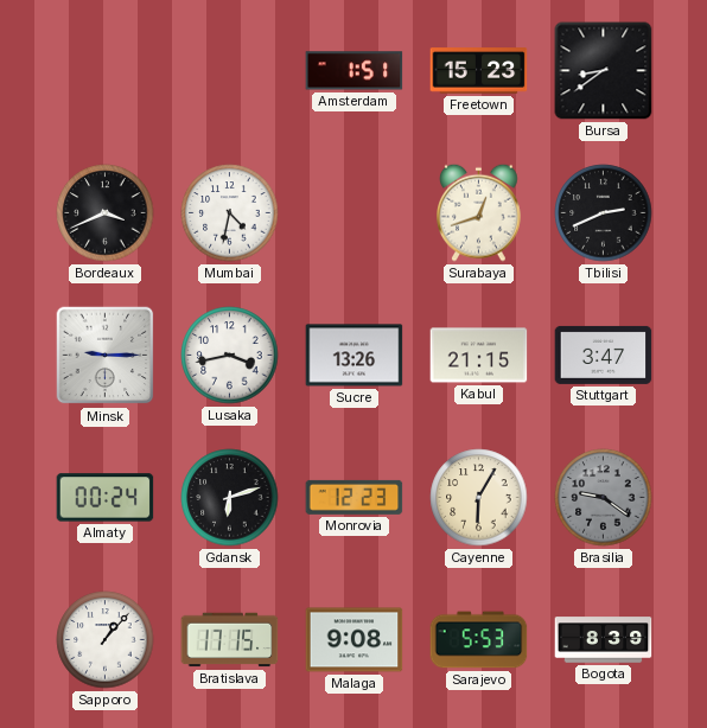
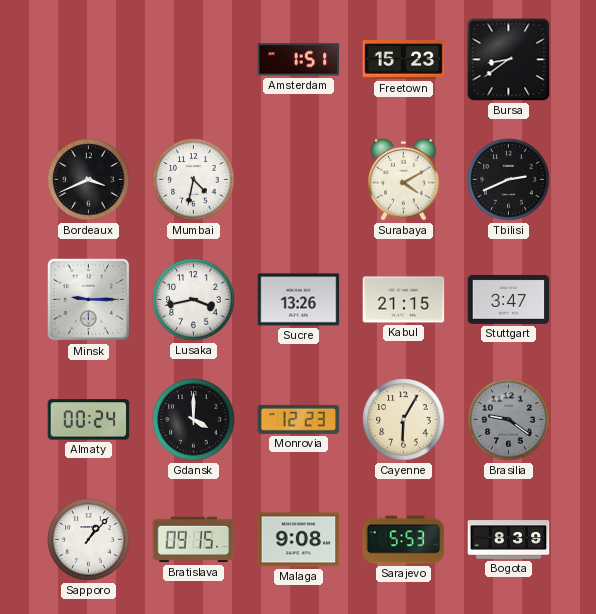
Surabaya: 12:42 -> 4:10 (404, 179)
Gdansk: 6:12 -> 4:00 (194, 420)
Bratislava: 17:15 -> 09:15 (194, 540)
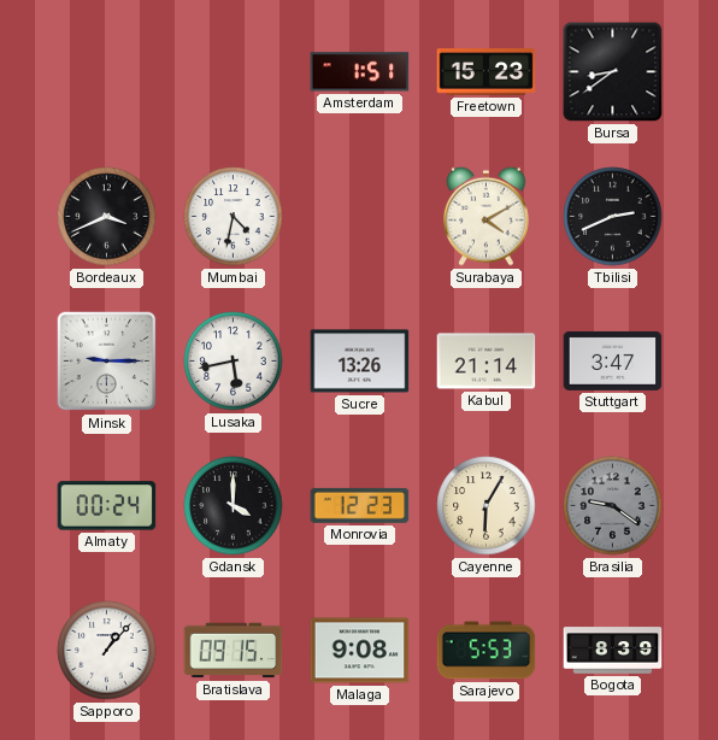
Lusaka: 3:43 -> 5:43 (234, 362)
Kabul: 21:15 -> 21:14 (487, 362)
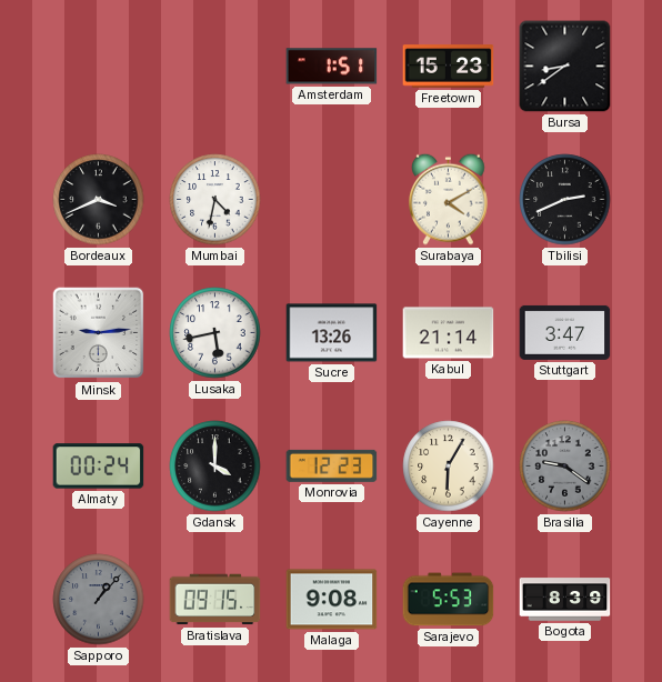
Minsk: 9:15 -> 9:14 (99, 333)
Sapporo dial: white -> grey (99, 600)
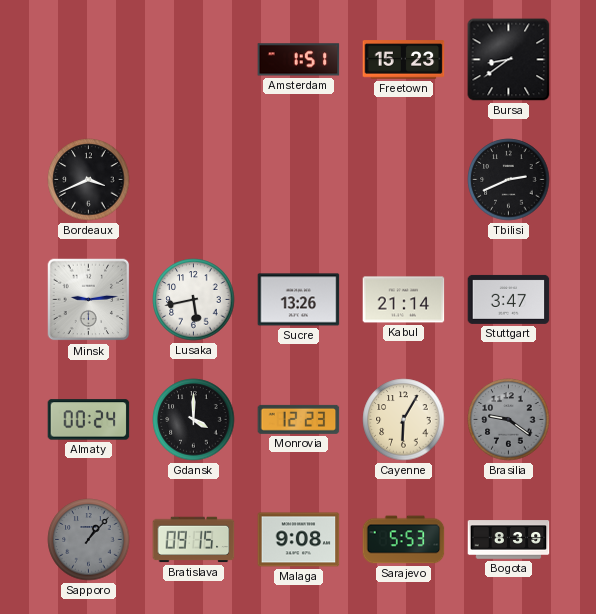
Mumbai: 4:32 -> none (215, 200)
Surabaya: 4:10 -> none (449, 199)
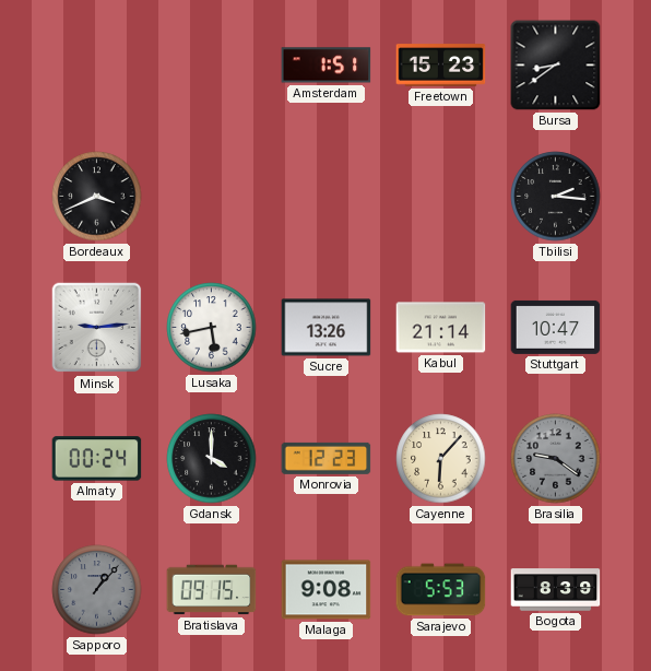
Tbilisi: 2:41 -> 2:16 (556, 197)
Stuttgart: 3:47 -> 10:47 (556, 327)
Cayenne: 6:05 -> 6:07 (441, 459)
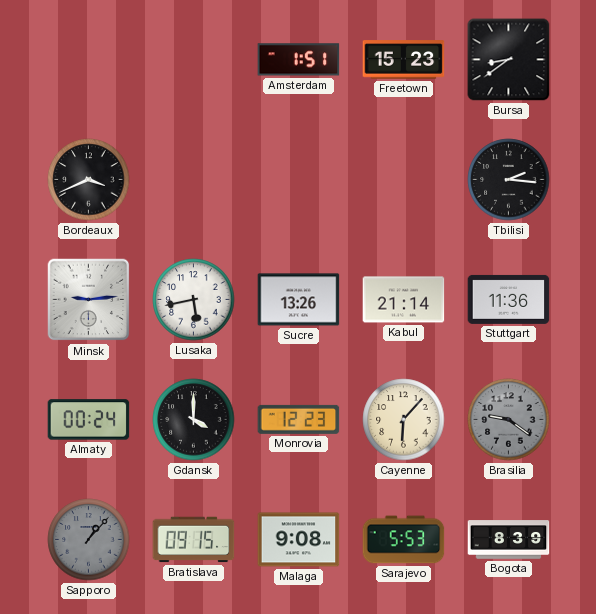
Stuttgart: 10:47 -> 11:36 (509, 299)
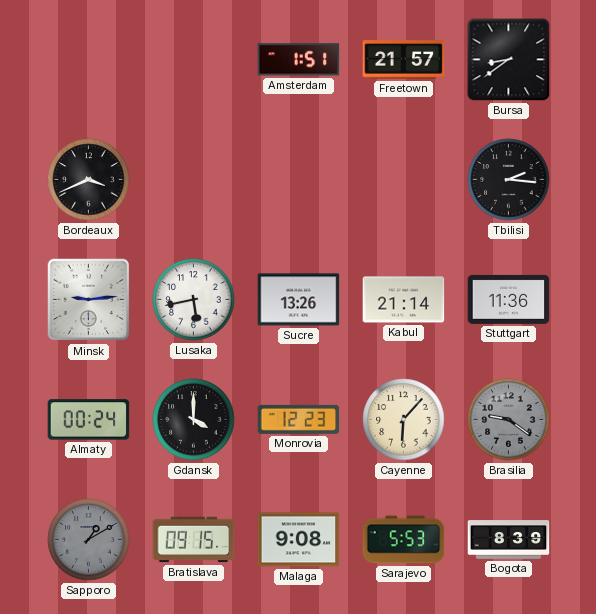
Freetown: 15:23 -> 21:57 (404, 60)
Sapporo: 1:07 -> 1:10 (89, 540)
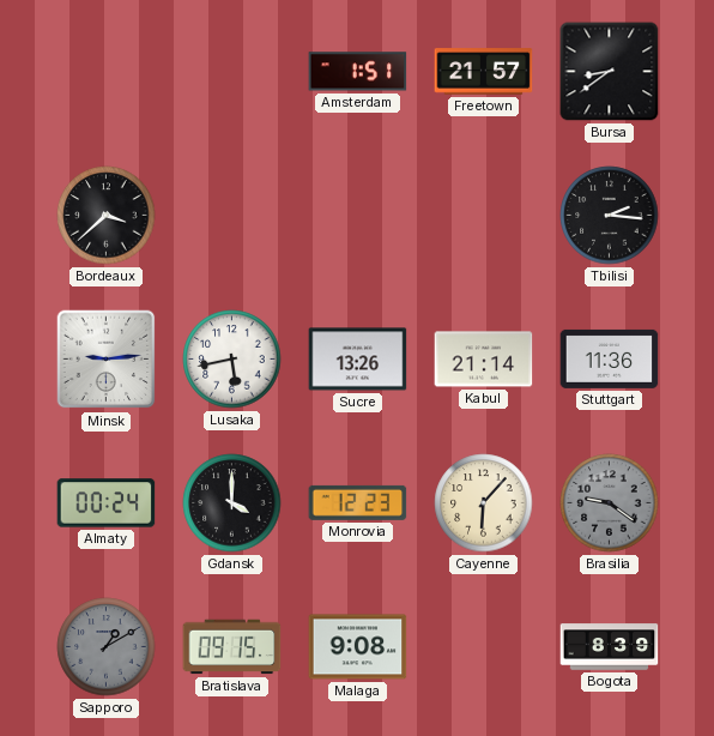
Bordeaux: 3:41 -> 3:38 (107, 216)
Sarajevo: 5:53 -> none (404, 540)
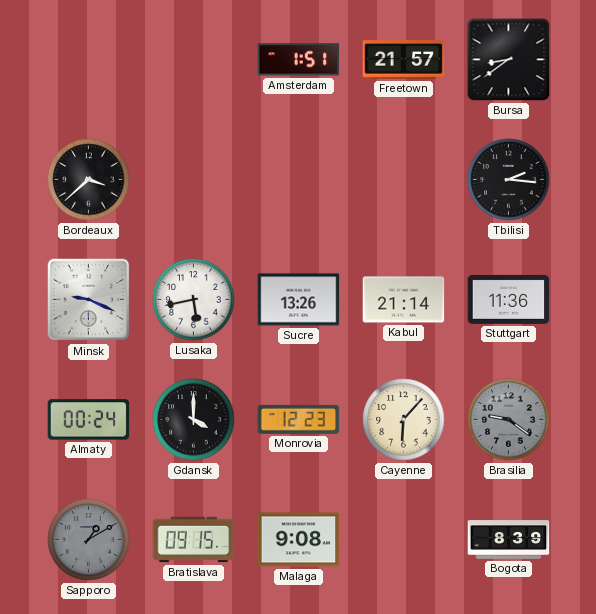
Minsk: 9:14 -> 9:19 (89, 300)
